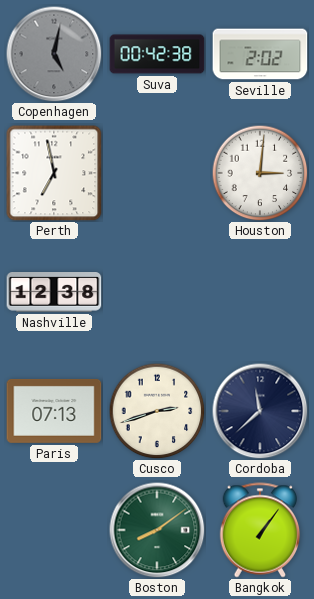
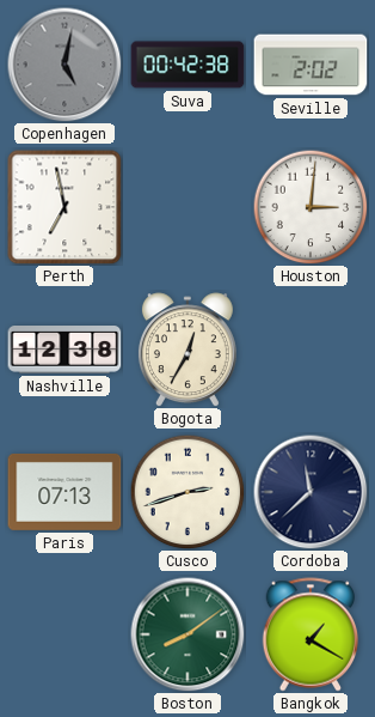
Bogota: none -> 12:35 (187, 350)
Bangkok: 1:06 -> 1:20 (311, 634)
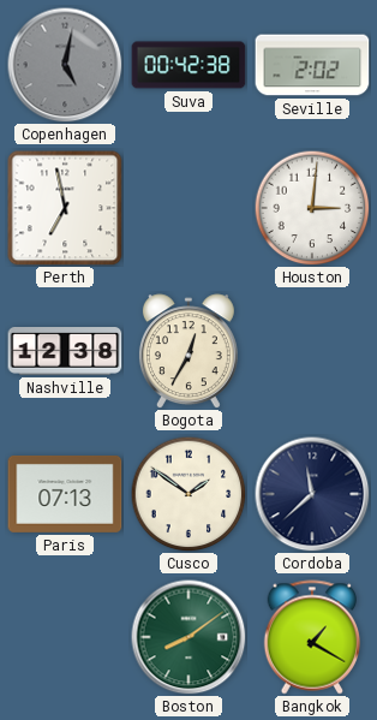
Cusco: 2:42 -> 1:51 (188, 494)
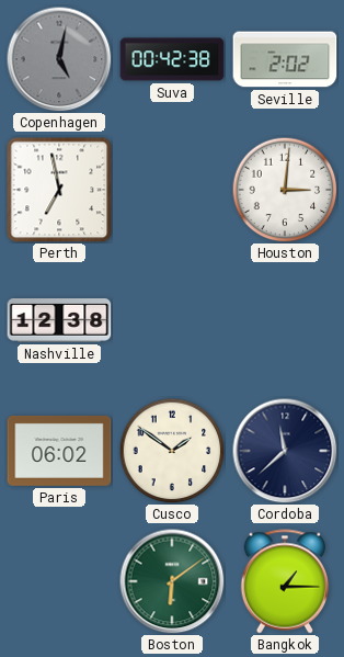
Bogota: 12:35 -> none (188, 351)
Paris: 07:13 -> 06:02 (59, 451)
Boston: 8:09 -> 6:09 (172, 581)
Bangkok: 1:20 -> 1:15 (285, 581)
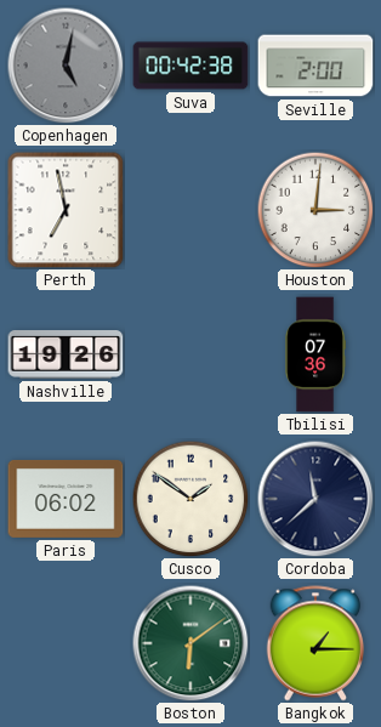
Seville: 2:02 -> 2:00 (315, 66)
Nashville: 12:38 -> 19:26 (66, 354)
Tbilisi: none -> 07:36 (314, 354)
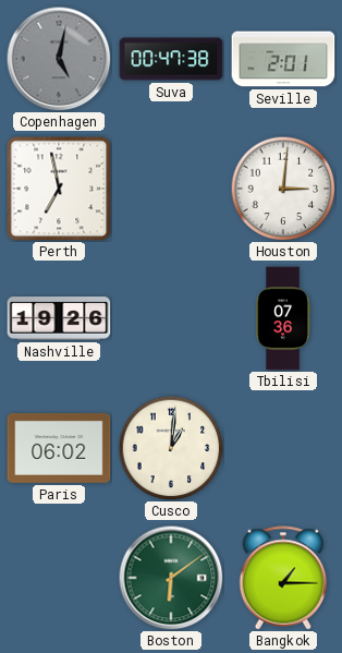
Suva: 00:42 -> 00:47 (171, 59)
Seville: 2:00 -> 2:01 (283, 59)
Cusco: 1:51 -> 1:01 (171, 448)
Cordoba: 11:38 -> none (315, 499)
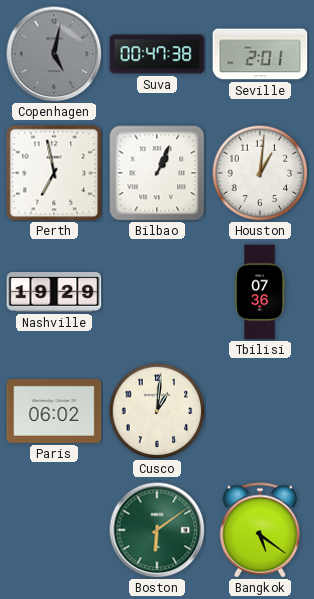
Bilbao: none -> 1:04 (157, 173)
Houston: 3:01 -> 1:01 (260, 173)
Nashville: 19:26 -> 19:29 (54, 292)
Bangkok: 1:15 -> 5:21 (260, 530)
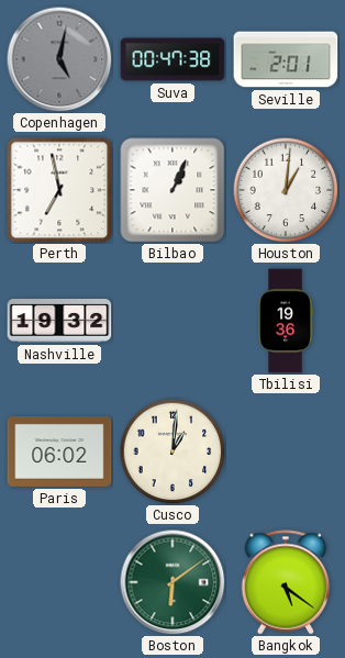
Nashville: 19:29 -> 19:32 (59, 321)
Tbilisi: 07:36 -> 19:36 (285, 321)
